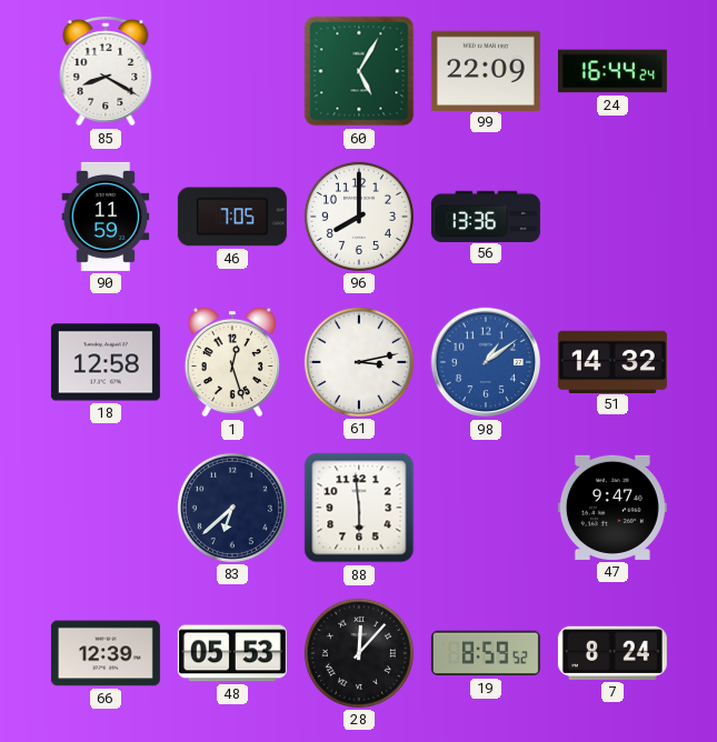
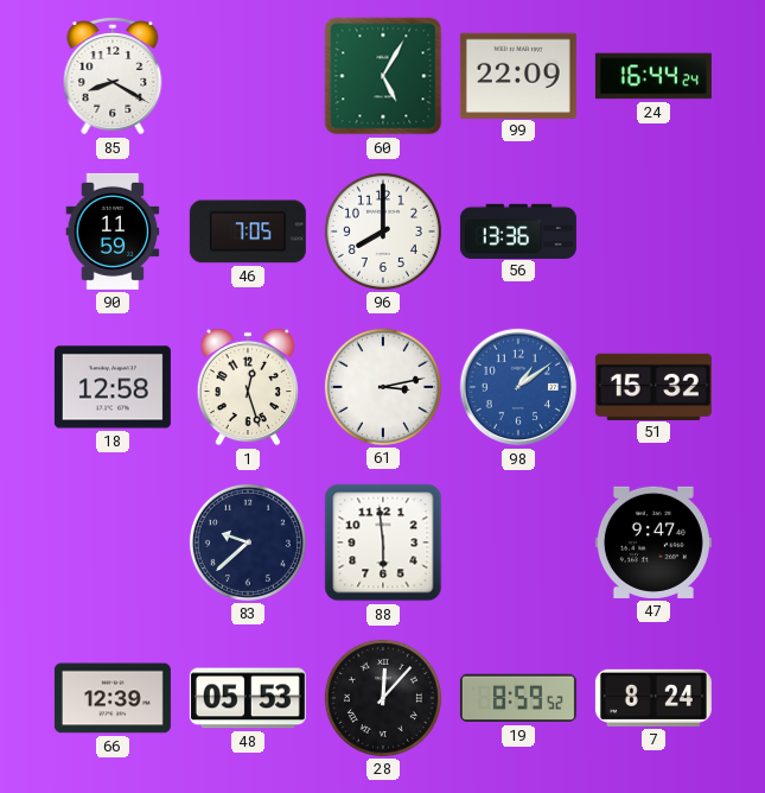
51: 14:32 -> 15:32 (654, 386)
83: 6:38 -> 9:38 (248, 543)
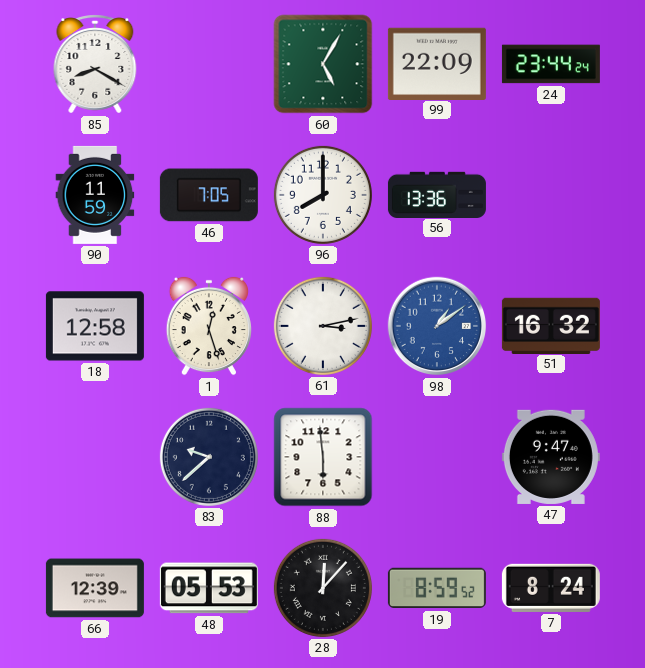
24: 16:44 -> 23:44 (551, 64)
51: 15:32 -> 16:32 (551, 325)
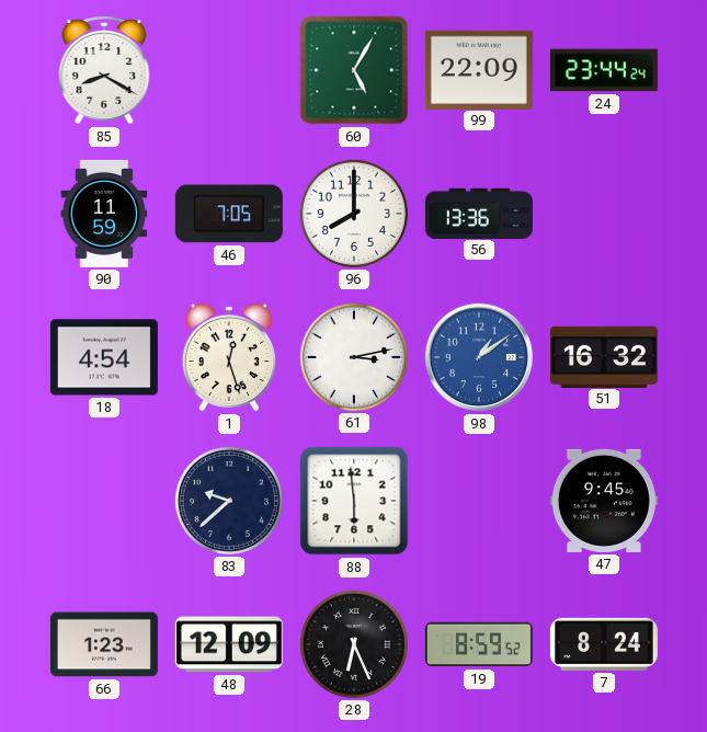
18: 12:58 -> 4:54 (104, 357)
47: 9:47 -> 9:45 (604, 501)
66: 12:39 -> 1:23 (104, 644)
48: 05:53 -> 12:09 (229, 644)
28: 12:07 -> 6:26 (354, 644)
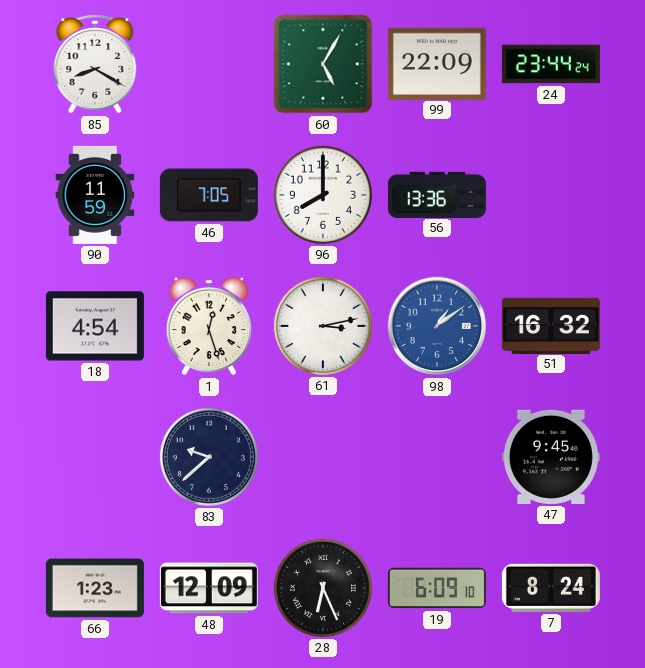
88: 5:59 -> none (354, 501)
19: 8:59 -> 6:09 (437, 588)
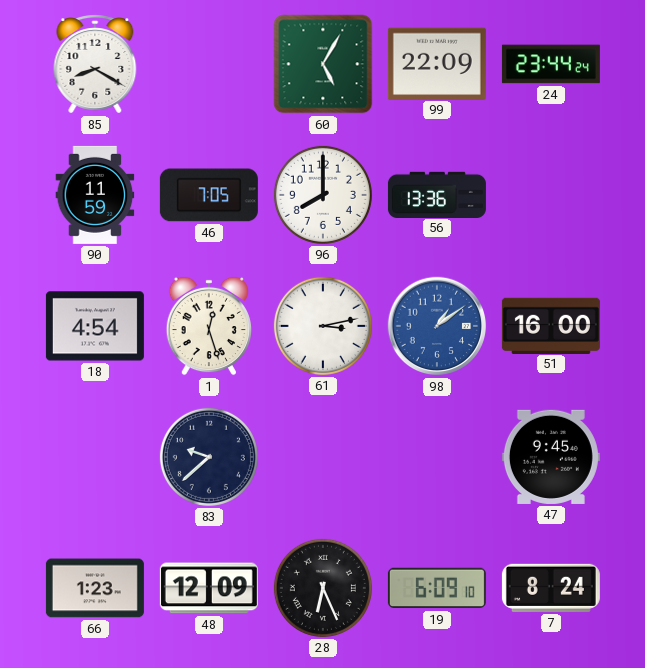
51: 16:32 -> 16:00 (551, 325)
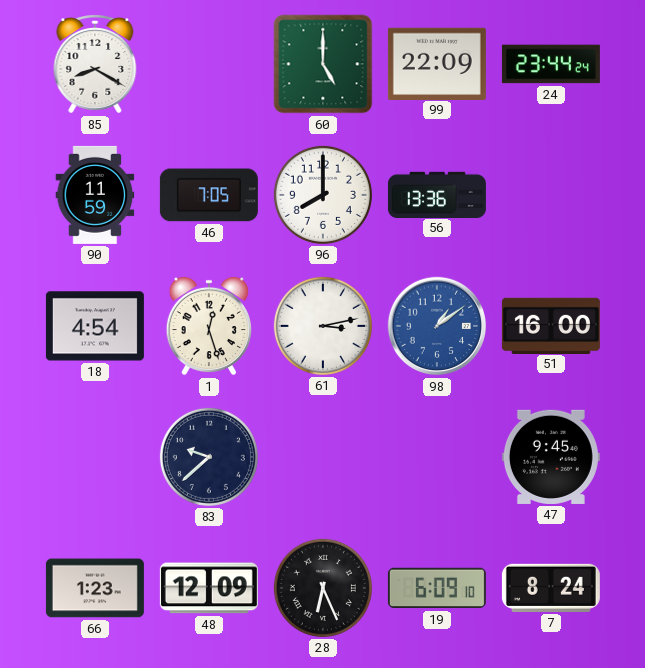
60: 5:05 -> 5:00 (323, 64)
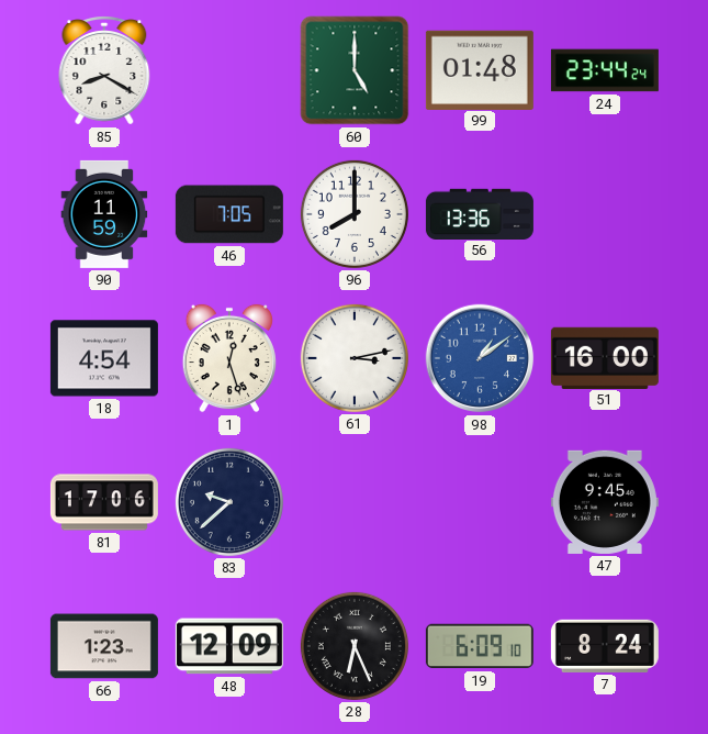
99: 22:09 -> 01:48 (480, 69)
81: none -> 17:06 (104, 502)
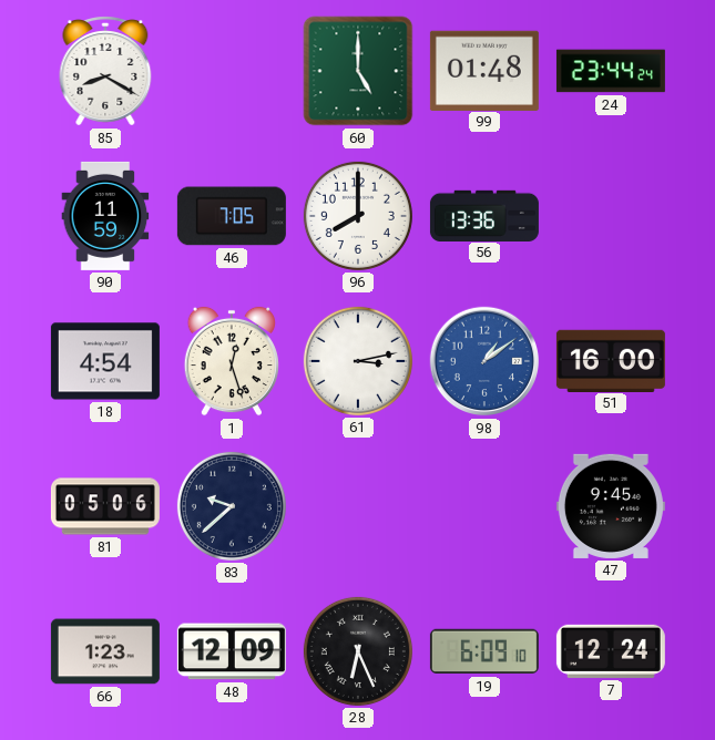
81: 17:06 -> 05:06 (105, 506)
7: 8:24 -> 12:24 (611, 651)
